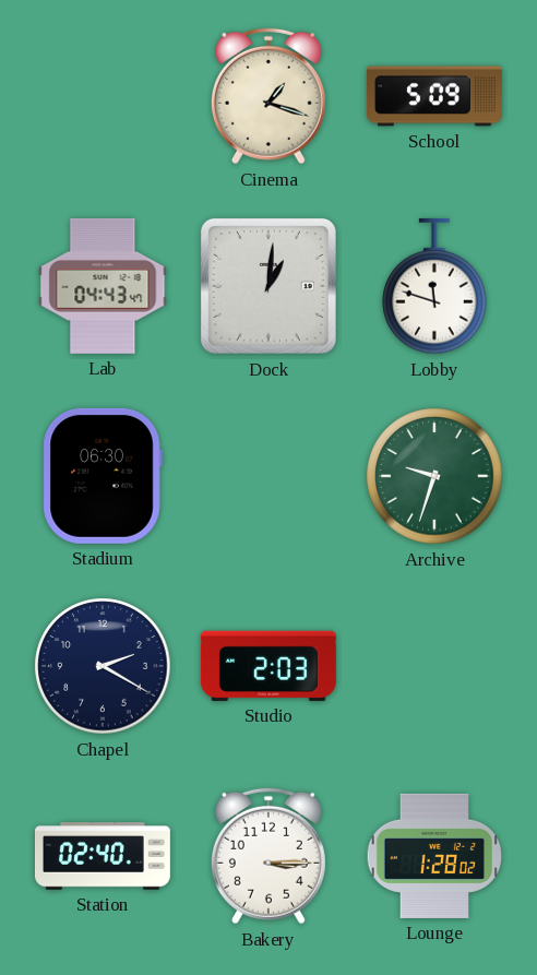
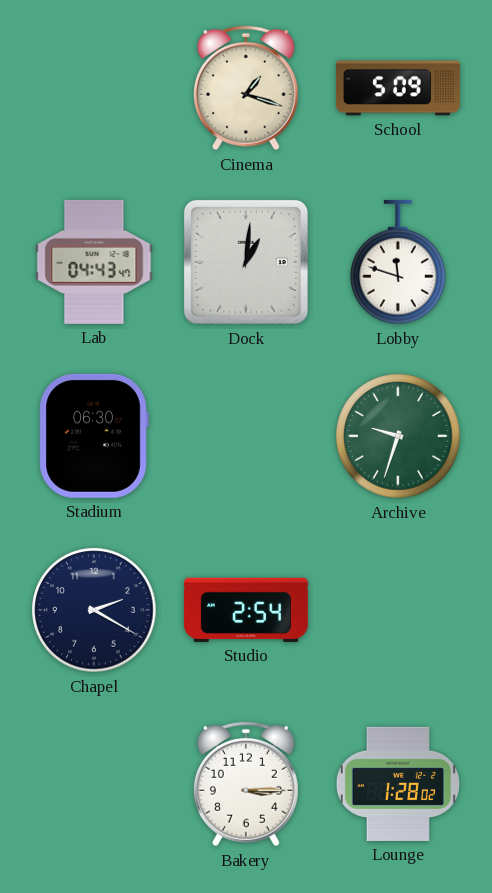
Studio: 2:03 -> 2:54 (246, 610)
Station: 02:40 -> none (103, 856)
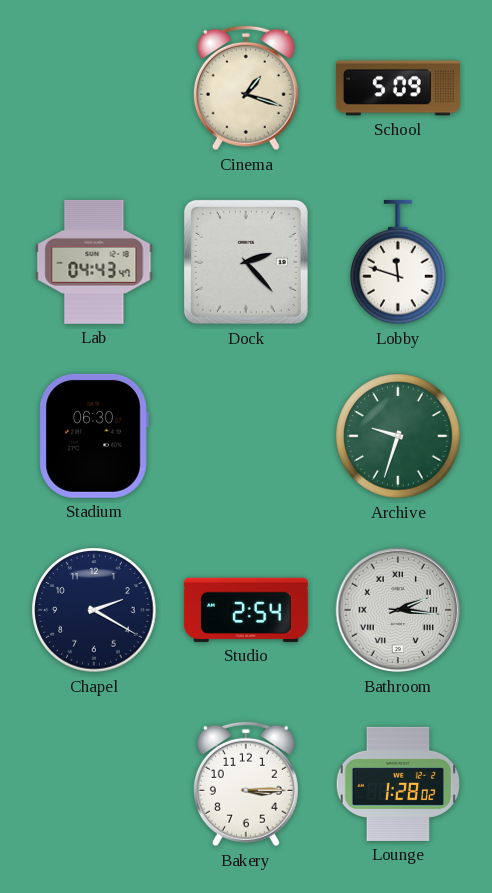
Dock: 1:01 -> 2:23 (246, 262)
Bathroom: none -> 2:16 (398, 610)
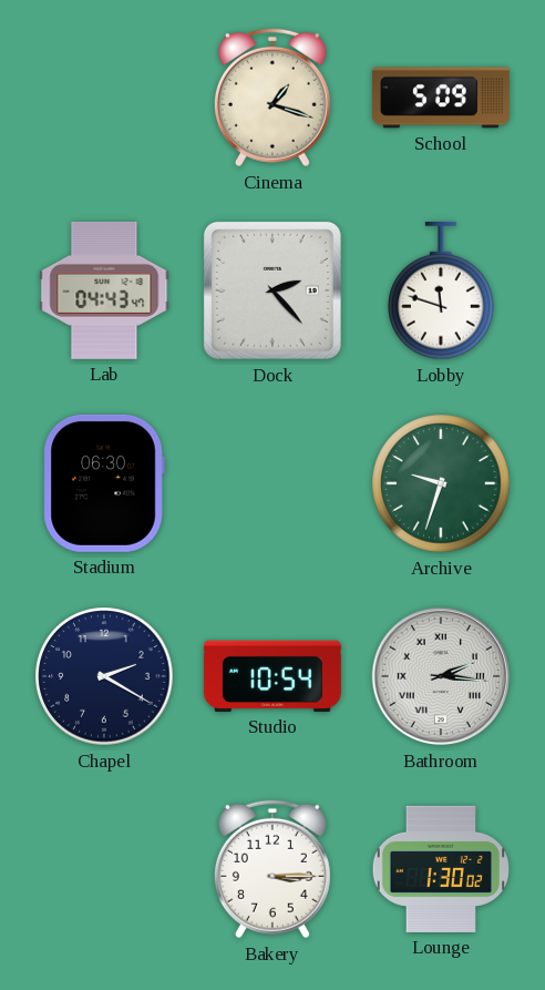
Studio: 2:54 -> 10:54 (272, 676)
Lounge: 1:28 -> 1:30 (441, 869)
